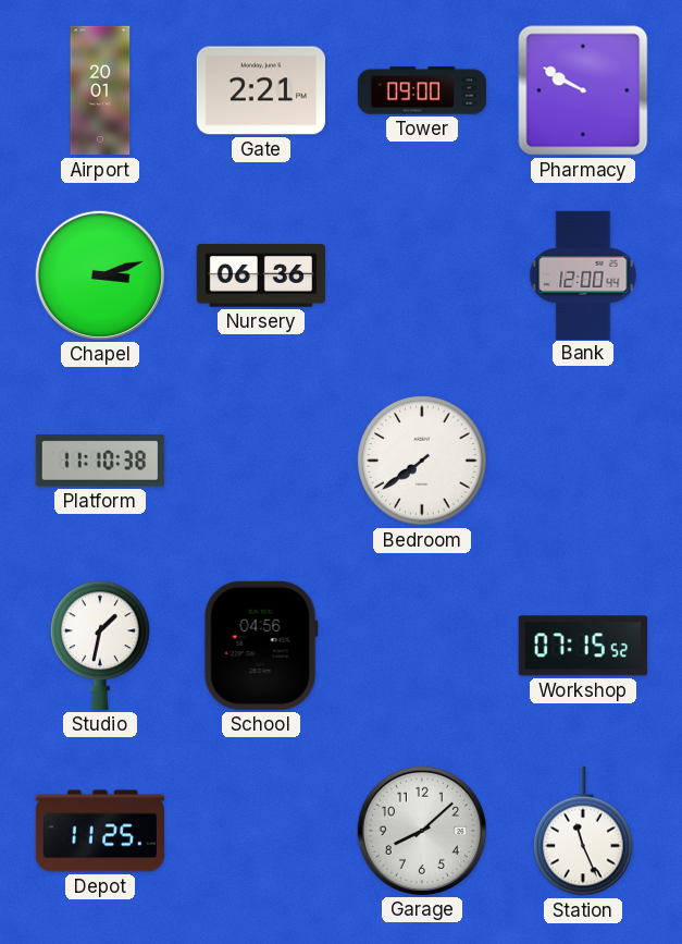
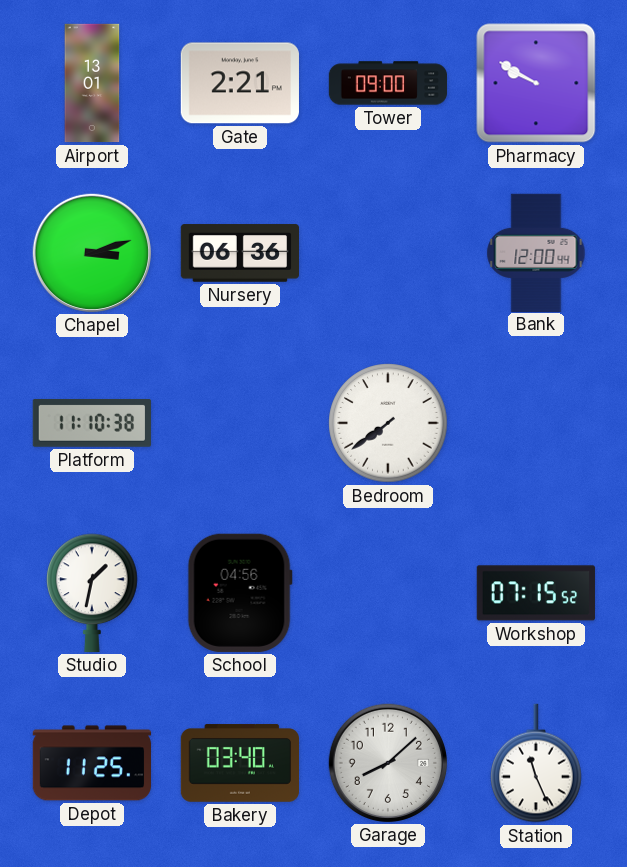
Airport: 20:01 -> 13:01 (92, 83)
Bakery: none -> 03:40 (239, 763)
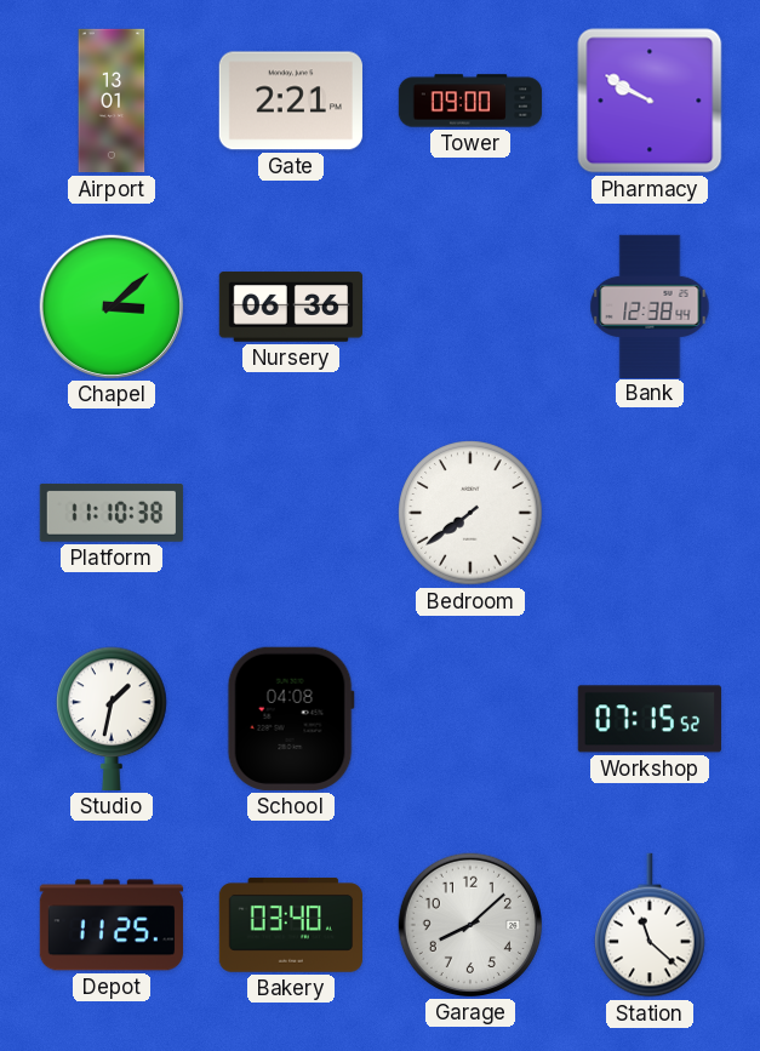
Chapel: 3:12 -> 3:08 (112, 307)
Bank: 12:00 -> 12:38 (650, 305)
School: 04:56 -> 04:08 (291, 719)
Station: 11:26 -> 11:22 (650, 925)
